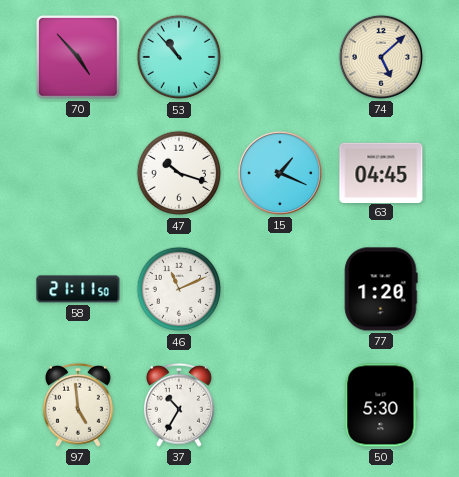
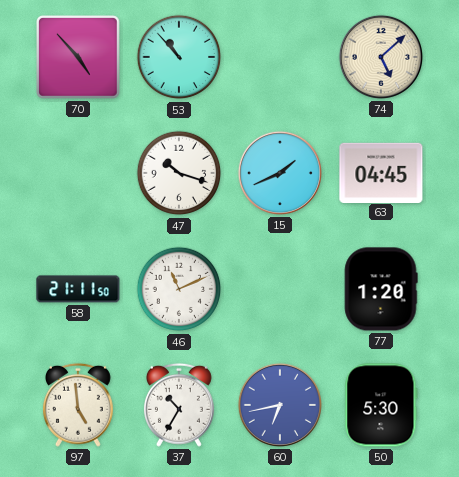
15: 1:19 -> 1:41 (280, 173)
60: none -> 6:43 (280, 405)
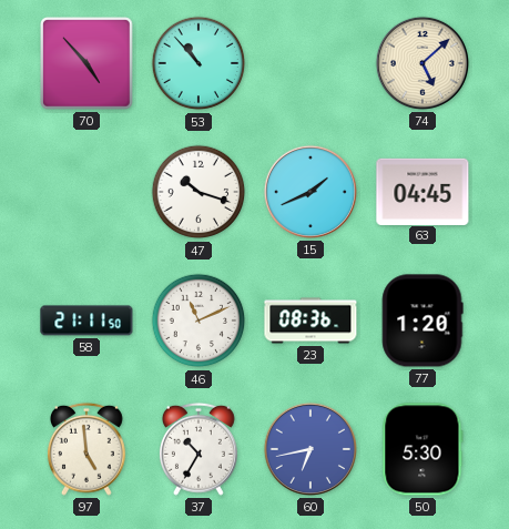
23: none -> 08:36 (311, 321)
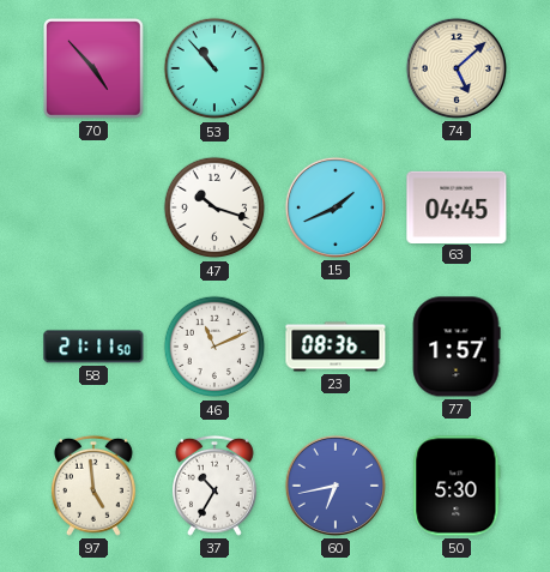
77: 1:20 -> 1:57 (457, 347)
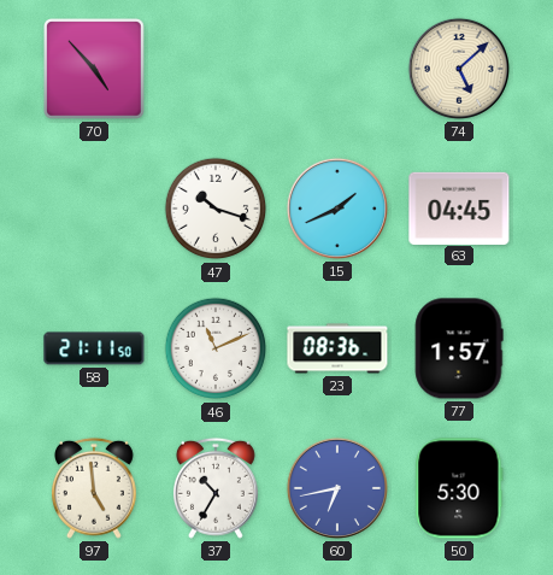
53: 10:53 -> none (214, 68)
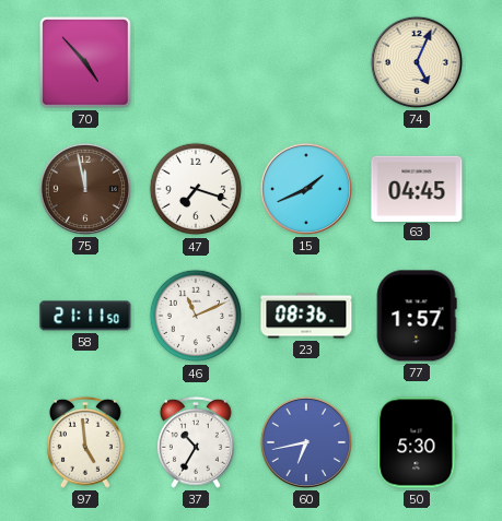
74: 5:08 -> 5:04 (417, 62)
75: none -> 11:58 (85, 189)
47: 10:18 -> 7:18 (196, 189)
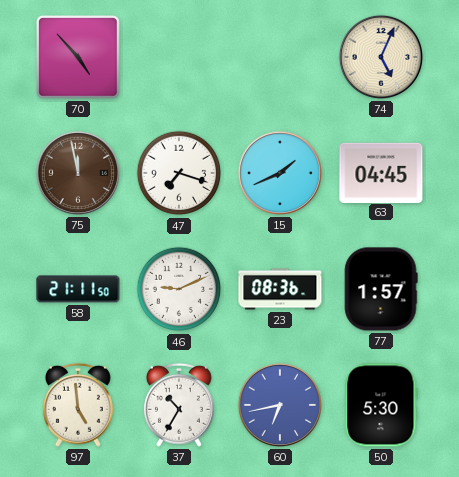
46: 11:11 -> 9:11 (179, 289)
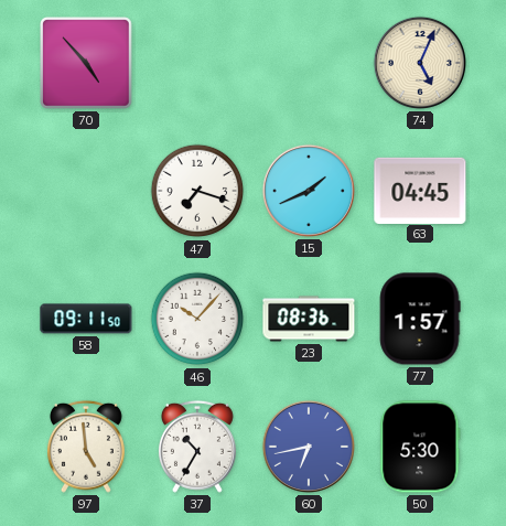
75: 11:58 -> none (78, 173)
58: 21:11 -> 09:11 (86, 319)
46: 9:11 -> 10:07 (197, 319)
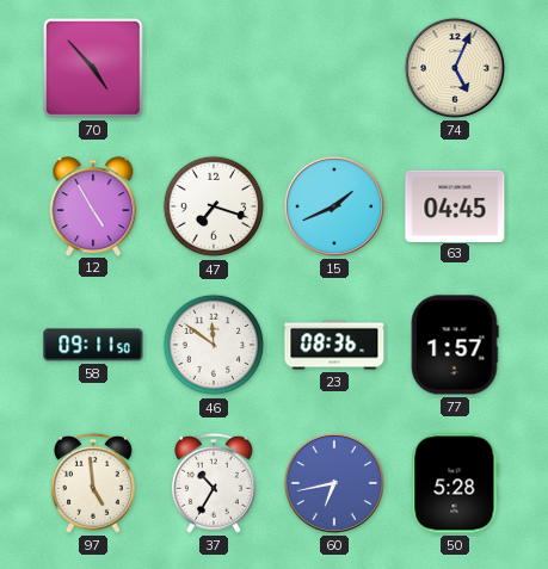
12: none -> 4:55 (93, 206)
46: 10:07 -> 11:51 (214, 345)
50: 5:30 -> 5:28 (455, 483)
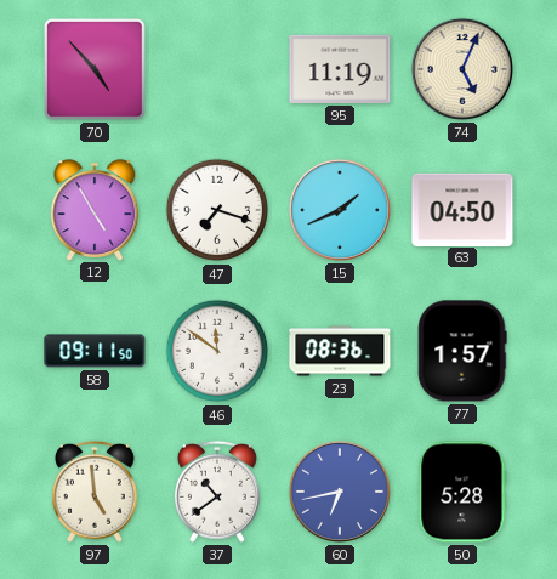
95: none -> 11:19 (340, 69)
63: 04:45 -> 04:50 (462, 209)
37: 10:35 -> 10:39 (217, 492)
